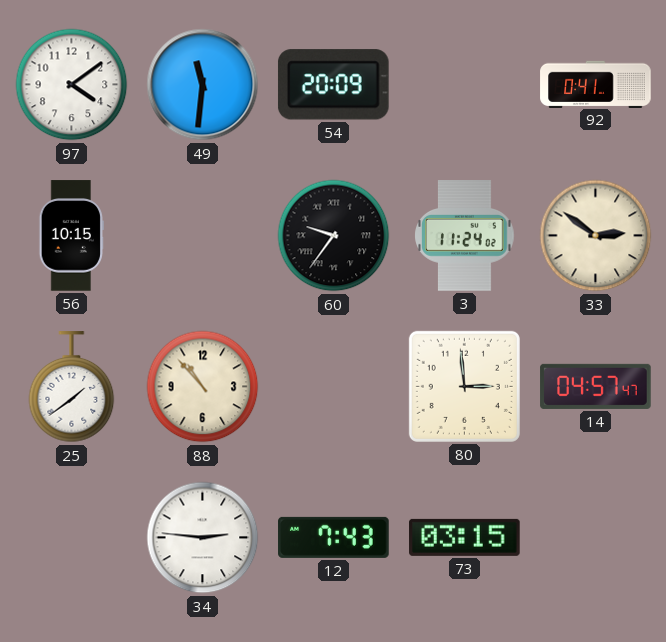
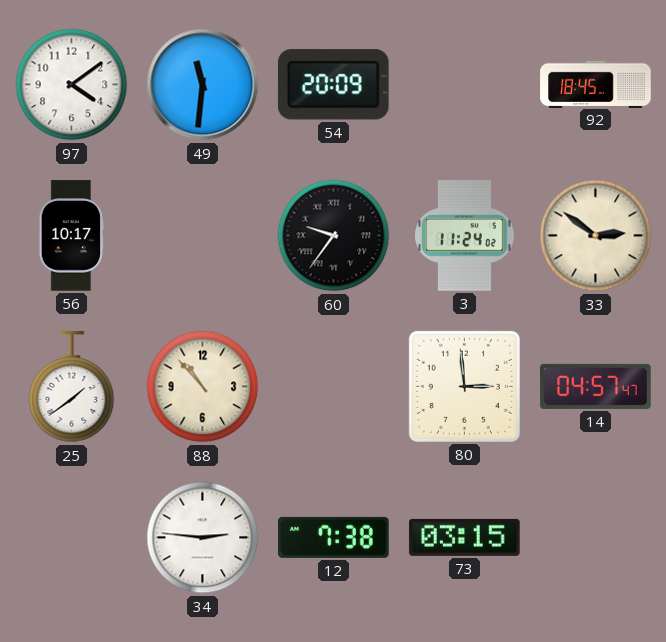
92: 0:41 -> 18:45 (596, 84)
56: 10:15 -> 10:17 (71, 236)
12: 7:43 -> 7:38 (334, 537)
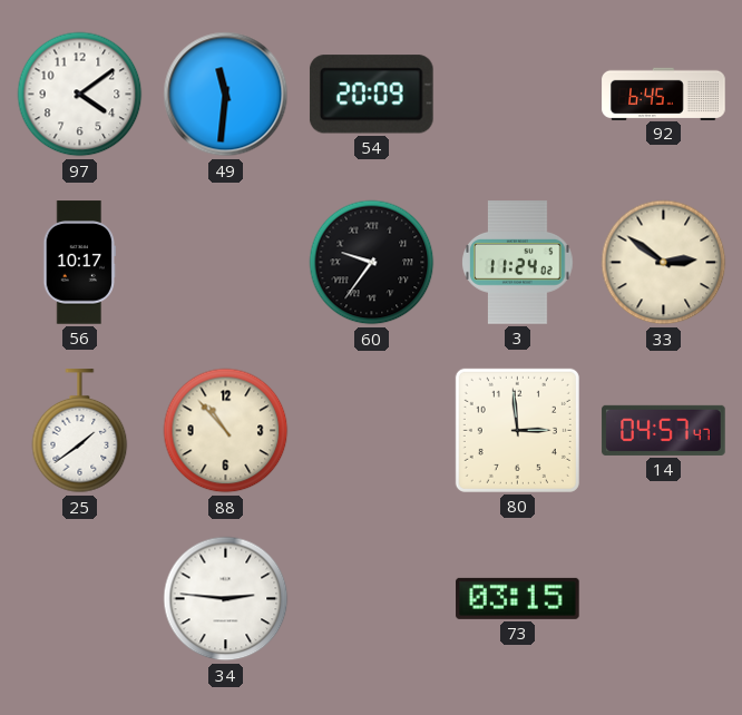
92: 18:45 -> 6:45 (664, 94)
12: 7:38 -> none (334, 537)
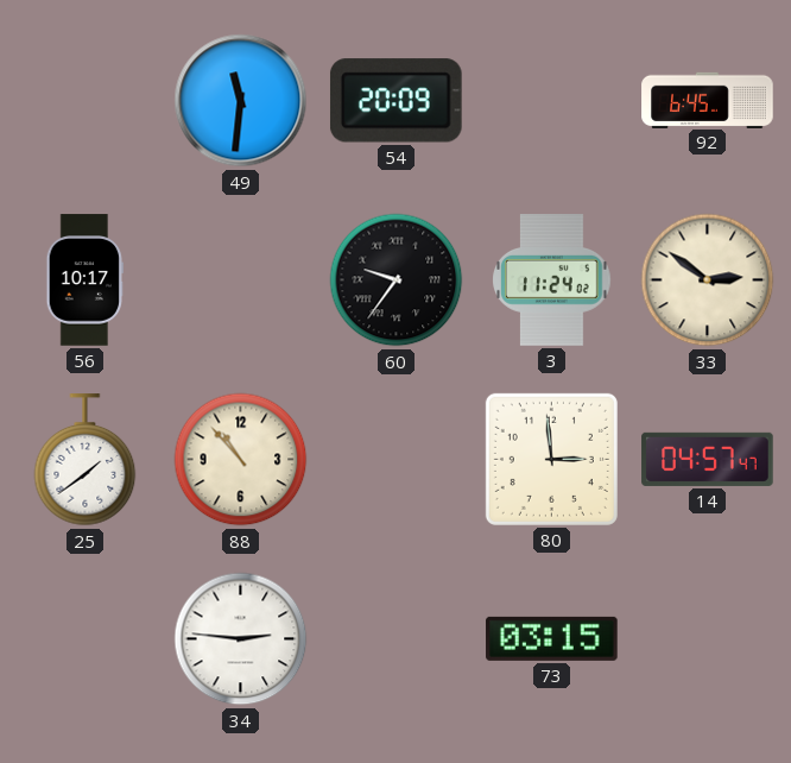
97: 4:09 -> none (80, 95)
